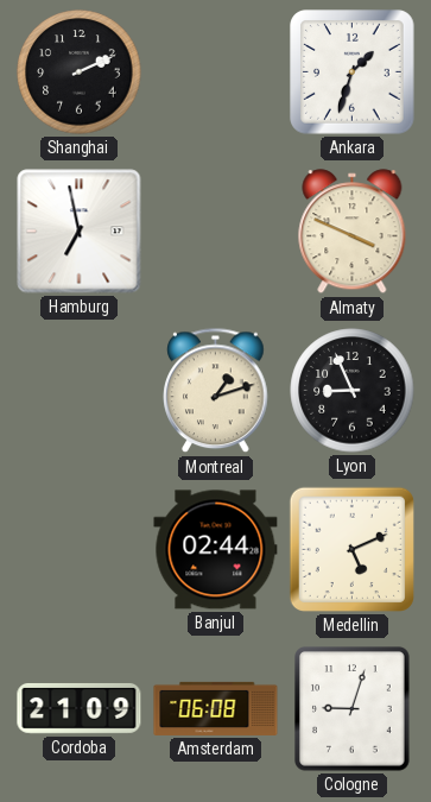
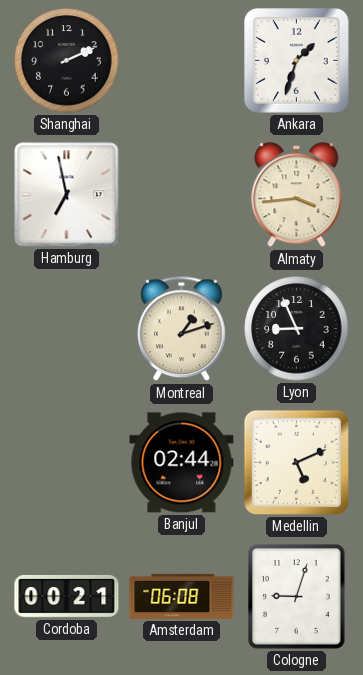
Almaty: 3:49 -> 3:44 (297, 195)
Cordoba: 21:09 -> 00:21 (67, 596)
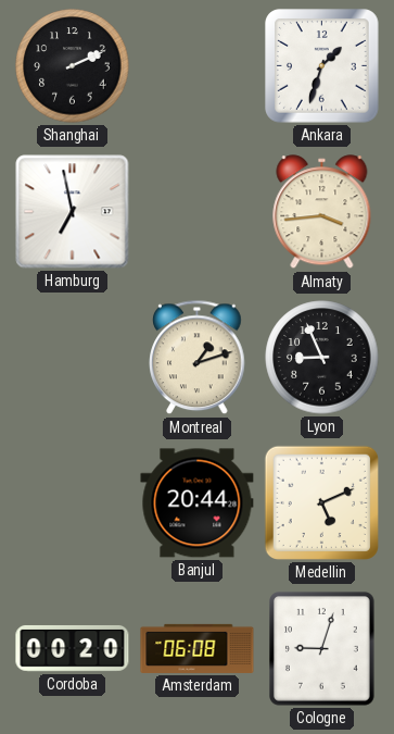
Banjul: 02:44 -> 20:44 (198, 503)
Cordoba: 00:21 -> 00:20 (73, 648)
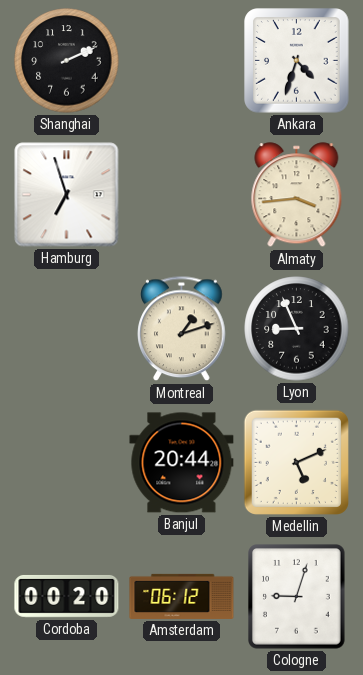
Ankara: 1:33 -> 4:33 (297, 61)
Hamburg: 6:58 -> 6:57 (67, 195)
Amsterdam: 06:08 -> 06:12 (182, 596)
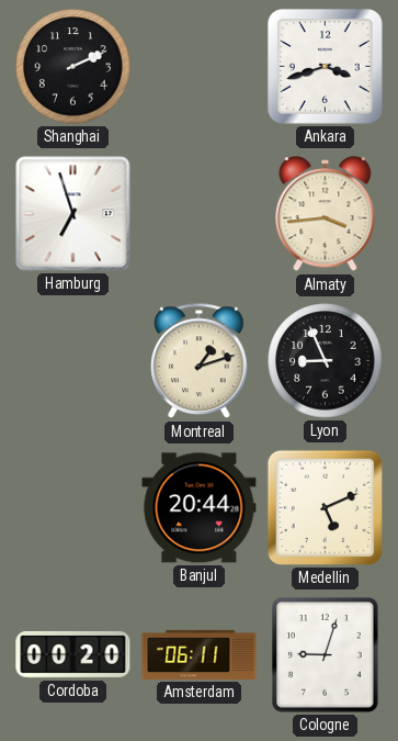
Ankara: 4:33 -> 3:42 (326, 67)
Amsterdam: 06:12 -> 06:11 (200, 654)
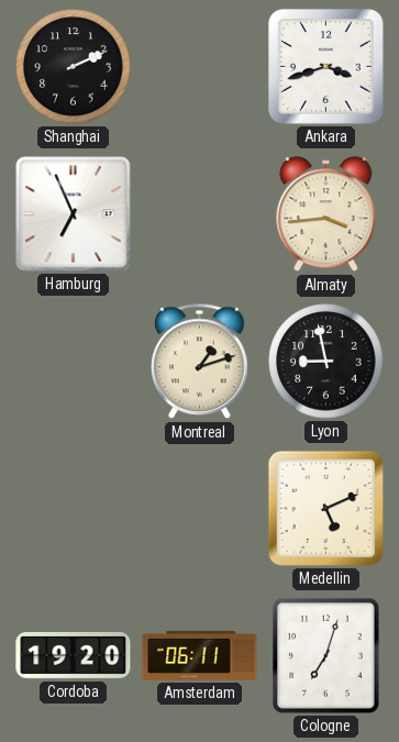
Hamburg: 6:57 -> 6:56 (74, 214)
Lyon: 8:56 -> 8:58 (326, 362)
Banjul: 20:44 -> none (200, 508)
Cordoba: 00:20 -> 19:20 (74, 655)
Cologne: 9:03 -> 7:03 (326, 656)
